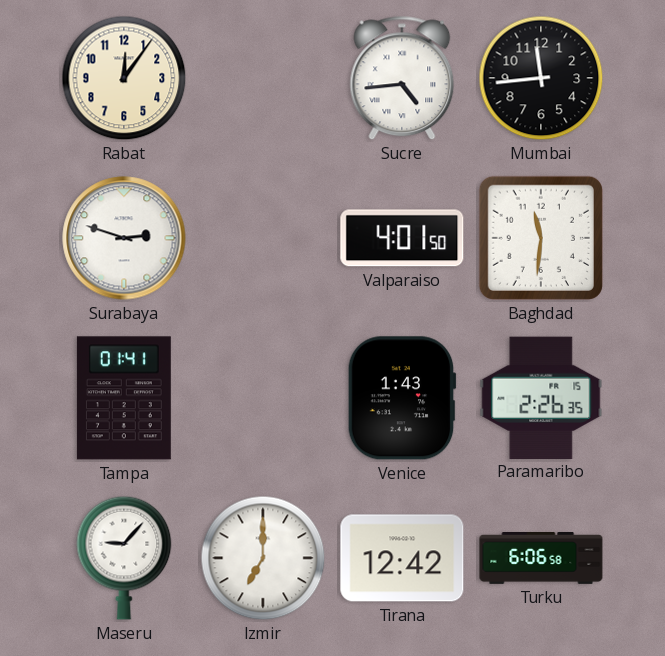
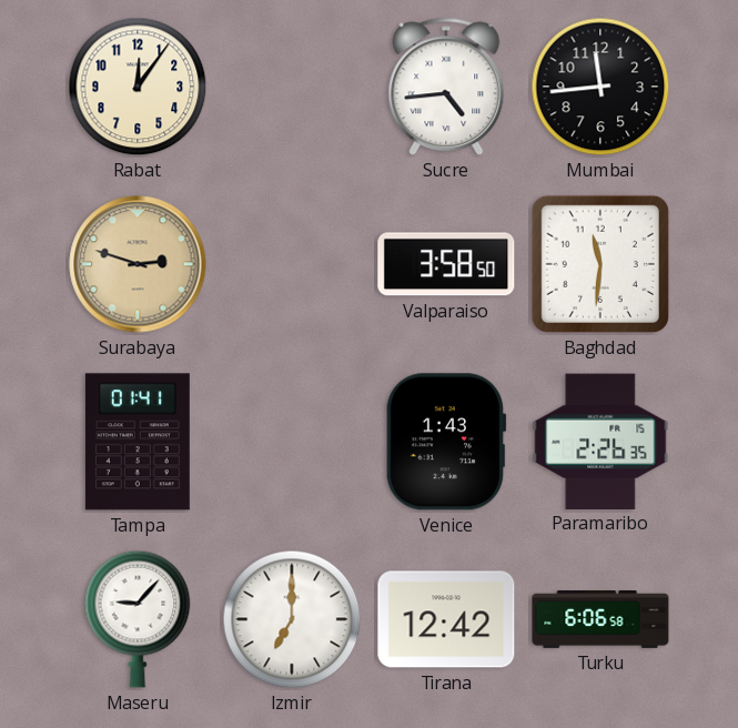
Surabaya dial: white -> champagne (138, 264)
Valparaiso: 4:01 -> 3:58 (446, 264)
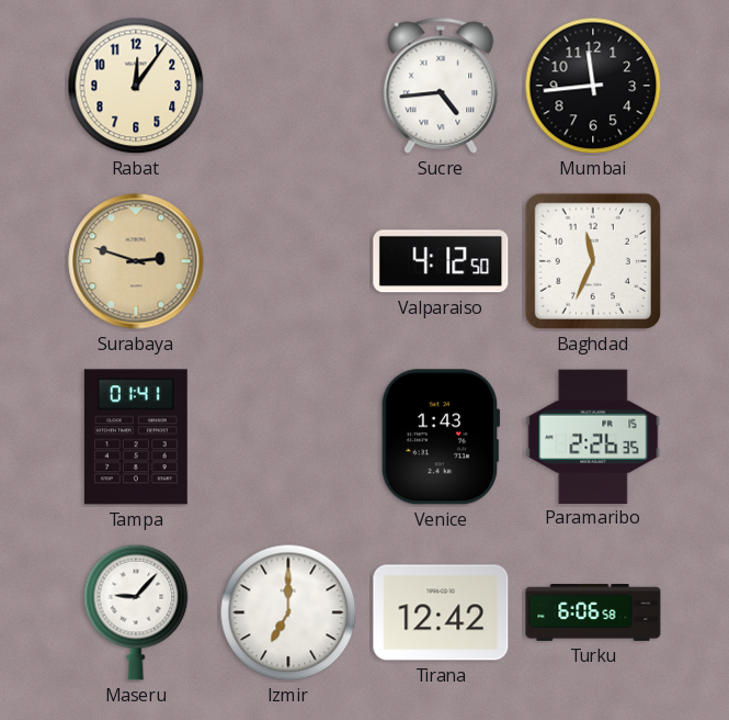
Valparaiso: 3:58 -> 4:12 (441, 261)
Baghdad: 11:31 -> 11:34 (593, 261)
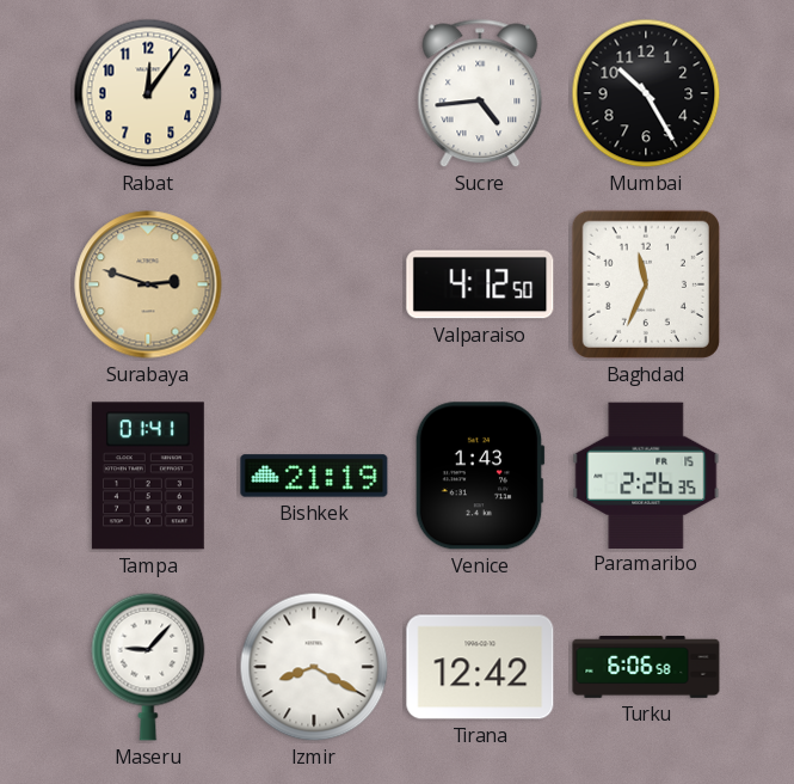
Mumbai: 11:44 -> 10:25 (646, 93)
Bishkek: none -> 21:19 (314, 476)
Izmir: 7:00 -> 8:20 (314, 667)
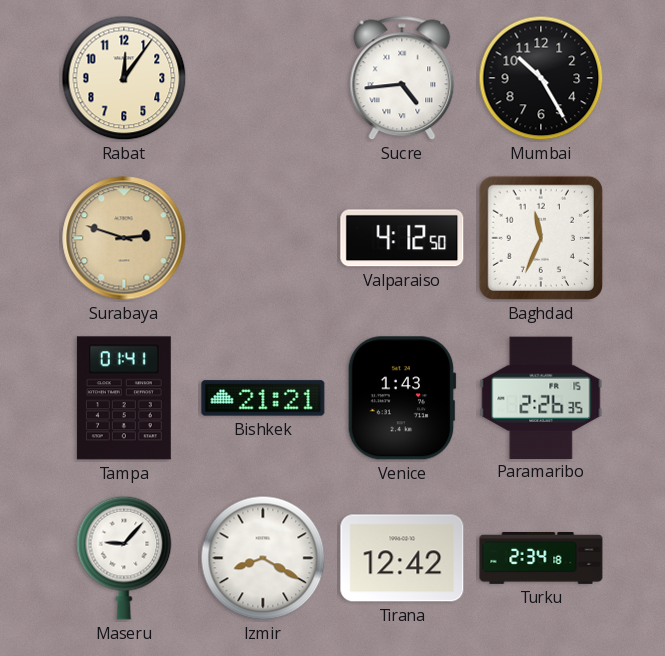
Bishkek: 21:19 -> 21:21 (263, 398)
Turku: 6:06 -> 2:34 (541, 559)
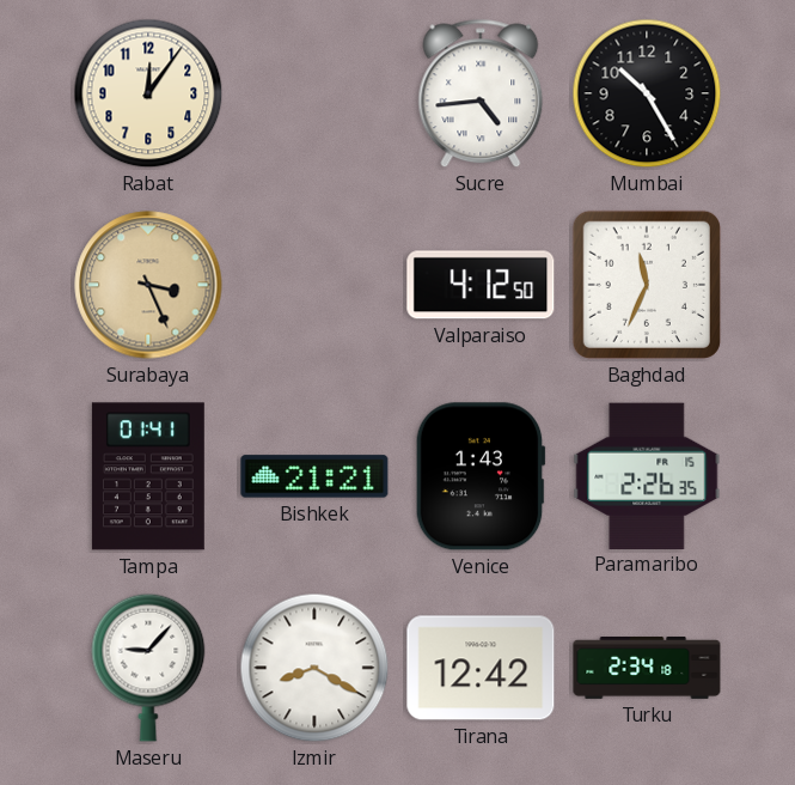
Surabaya: 2:48 -> 3:26 (148, 285)
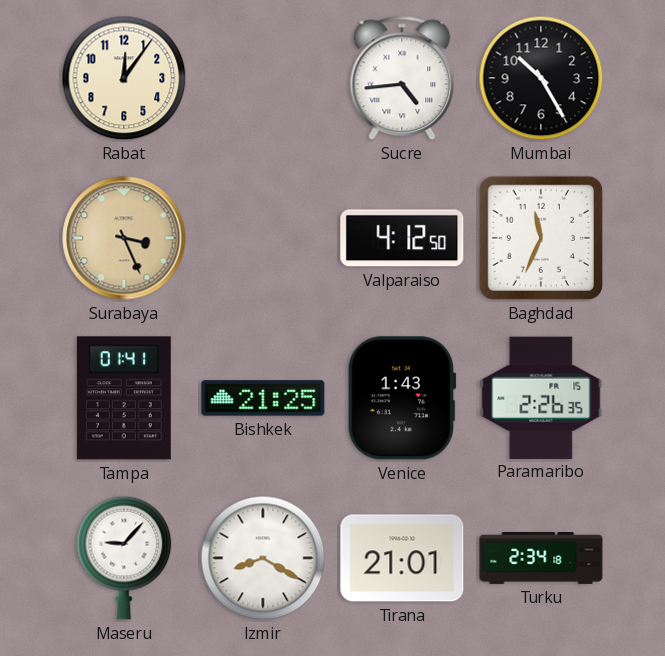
Bishkek: 21:21 -> 21:25 (263, 398)
Tirana: 12:42 -> 21:01 (402, 558)
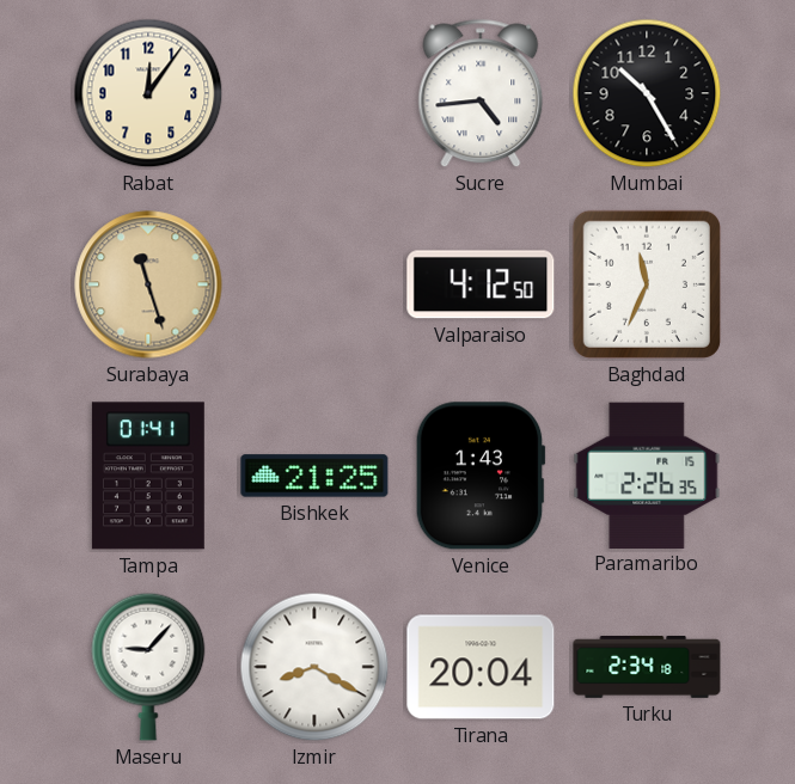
Surabaya: 3:26 -> 11:27 (148, 284)
Tirana: 21:01 -> 20:04 (481, 667)
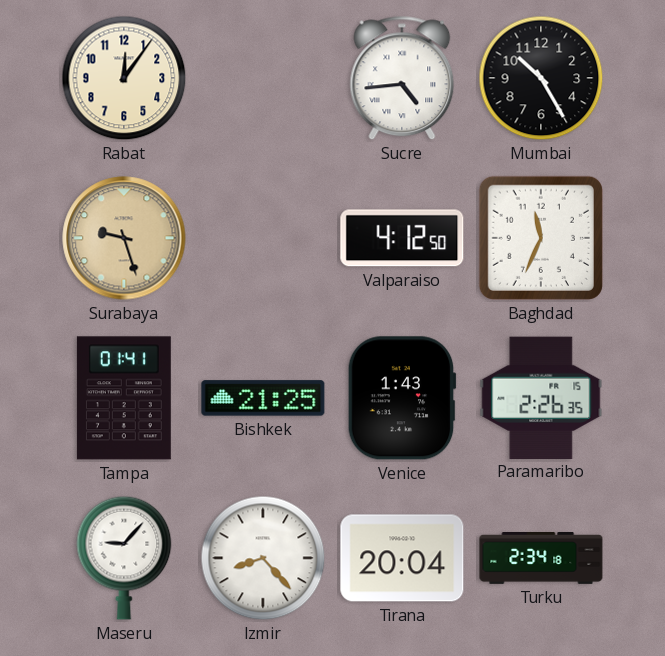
Surabaya: 11:27 -> 9:27 (124, 238)
Izmir: 8:20 -> 8:23 (263, 558)
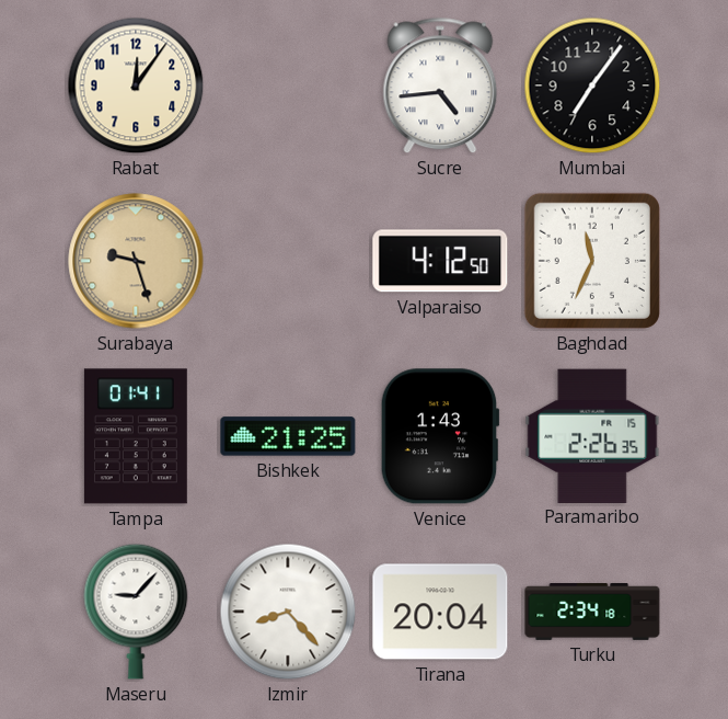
Mumbai: 10:25 -> 7:06 (592, 85)
